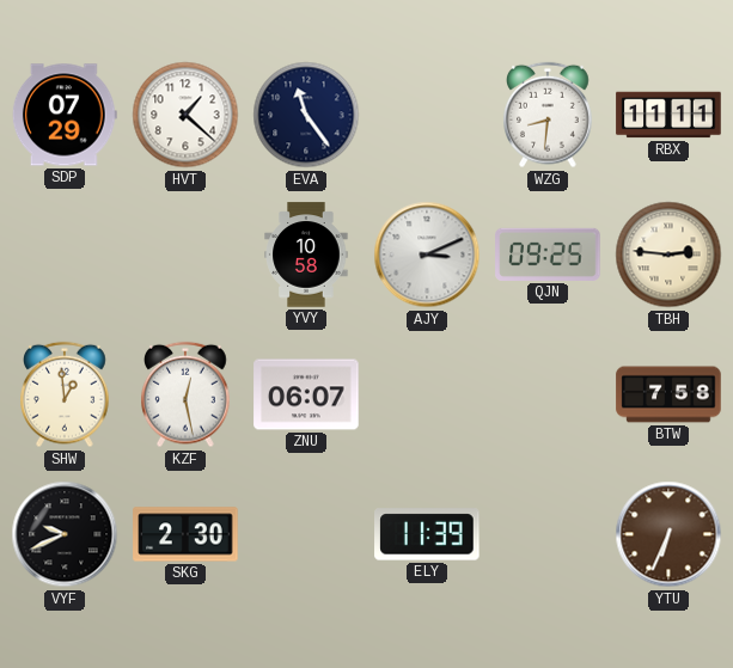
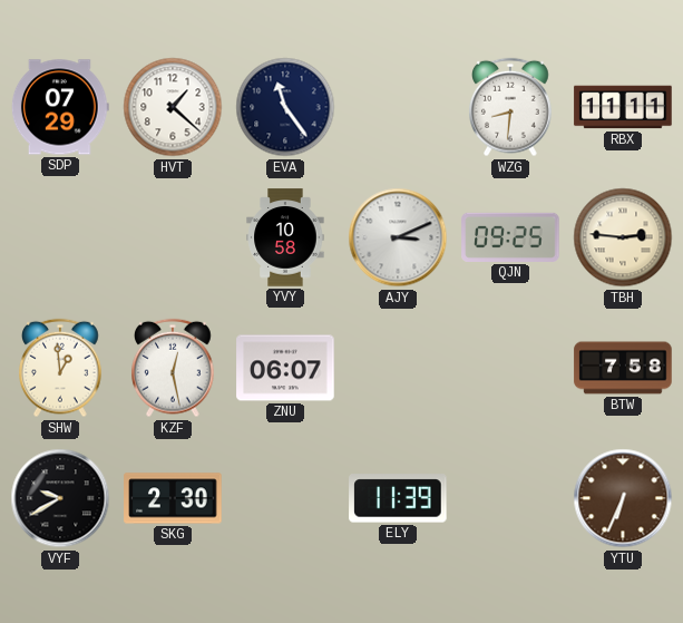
VYF: 9:41 -> 9:40 (60, 498)
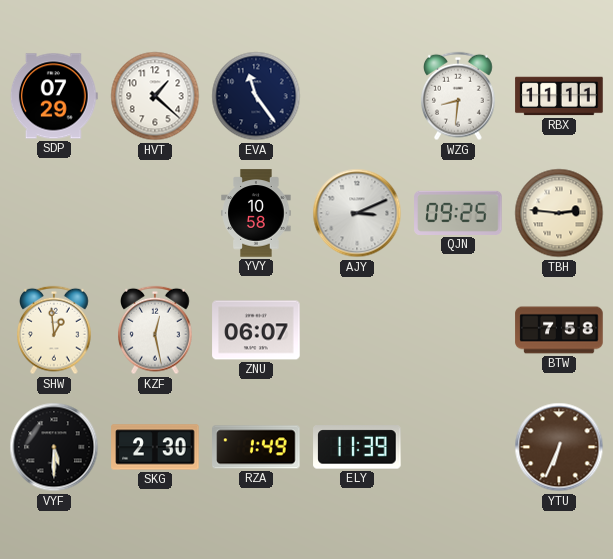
VYF: 9:40 -> 5:30 (54, 447)
RZA: none -> 1:49 (256, 447)
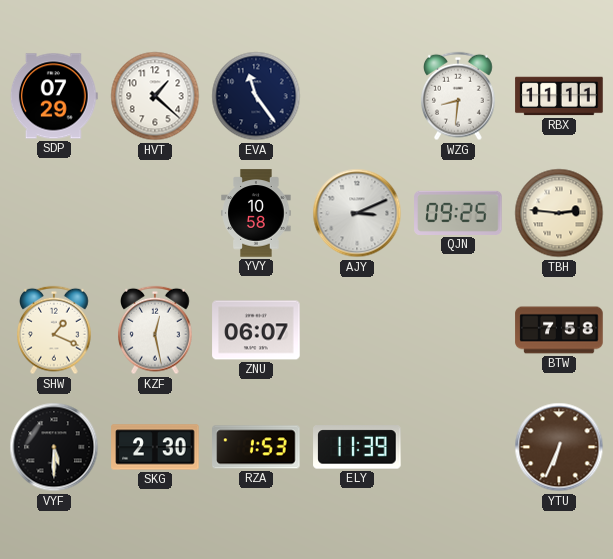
SHW: 12:59 -> 1:19 (55, 330)
RZA: 1:49 -> 1:53 (256, 447)
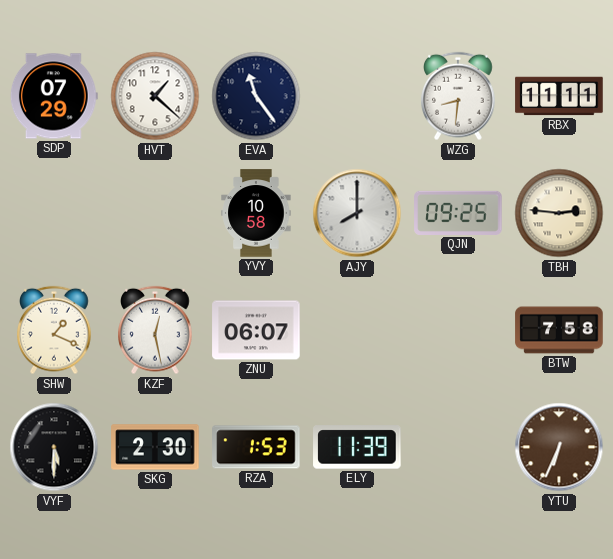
AJY: 3:11 -> 8:00 (357, 213)
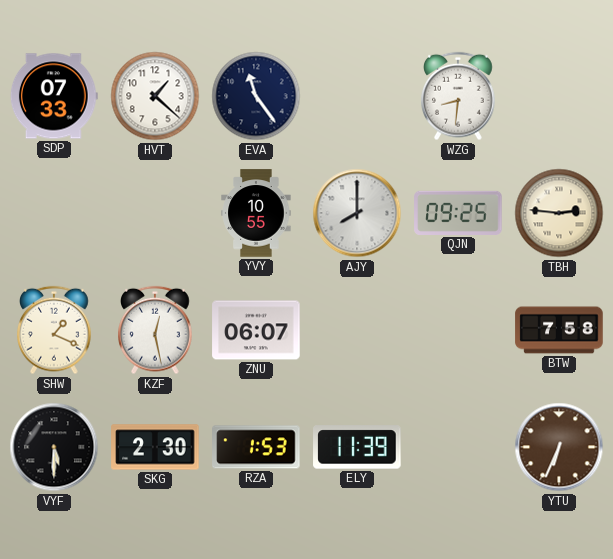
SDP: 07:29 -> 07:33 (54, 96)
RBX: 11:11 -> none (559, 96)
YVY: 10:58 -> 10:55 (256, 213)
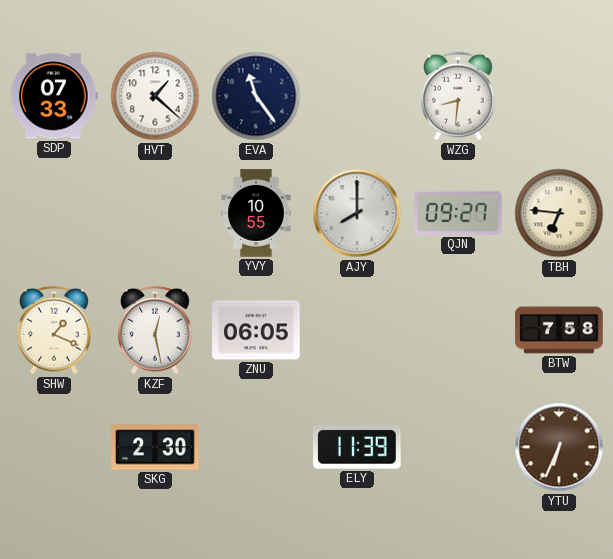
QJN: 09:25 -> 09:27 (458, 213)
TBH: 2:46 -> 6:46 (559, 213)
ZNU: 06:07 -> 06:05 (256, 330)
VYF: 5:30 -> none (54, 447)
RZA: 1:53 -> none (256, 447)
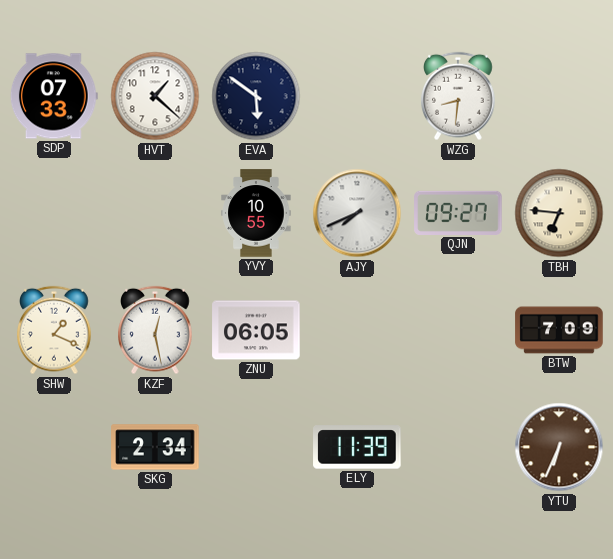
EVA: 11:24 -> 5:51 (256, 96)
AJY: 8:00 -> 7:41 (357, 213)
BTW: 7:58 -> 7:09 (559, 330)
SKG: 2:30 -> 2:34 (155, 447)
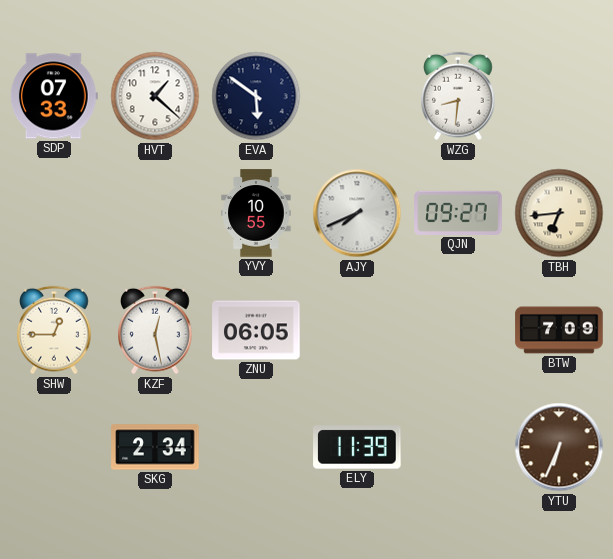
TBH: 6:46 -> 6:44 (559, 213)
SHW: 1:19 -> 12:45 (55, 330)
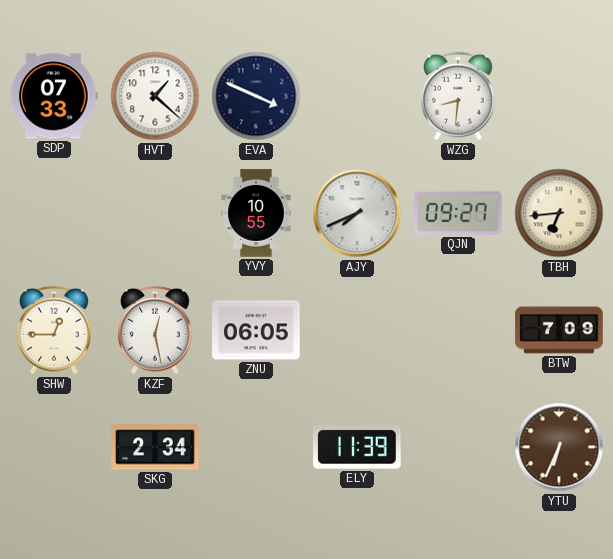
EVA: 5:51 -> 3:49 (256, 96)
